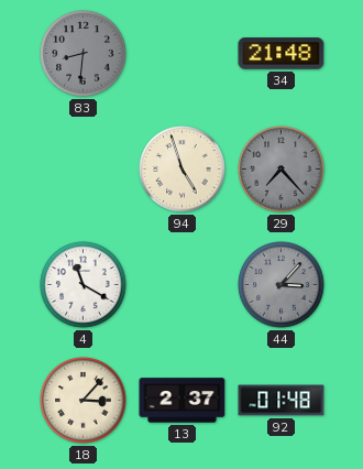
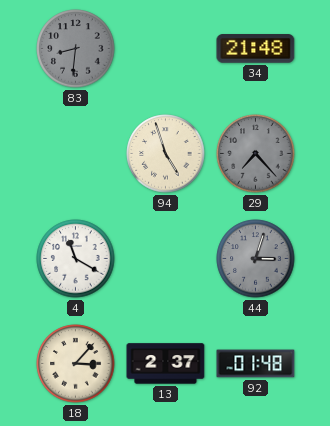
44: 3:07 -> 3:03 (256, 259)
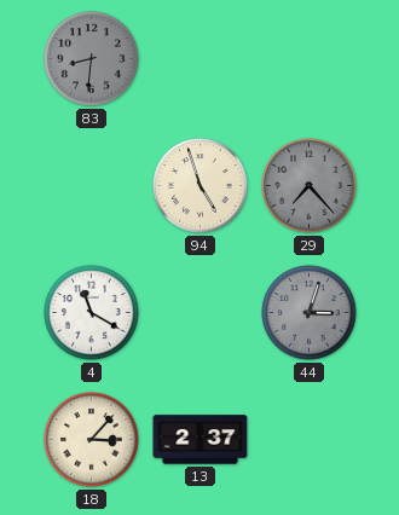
34: 21:48 -> none (256, 49)
92: 01:48 -> none (256, 364)
